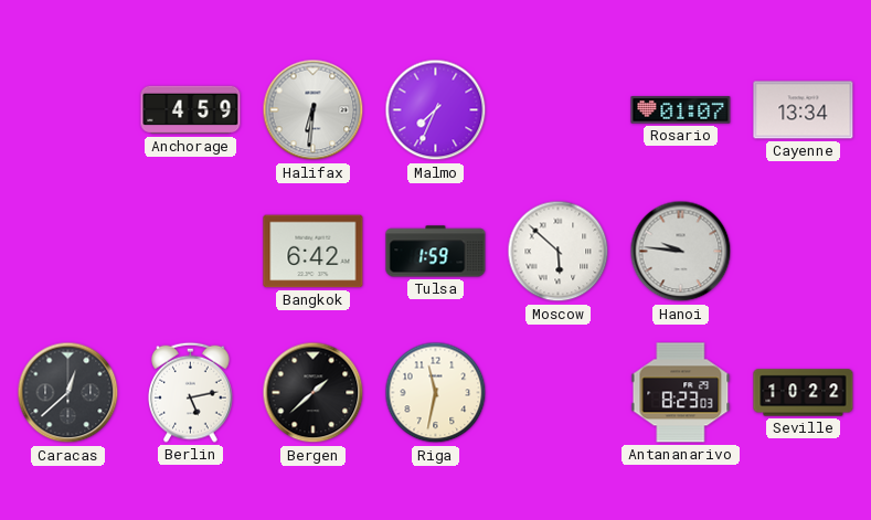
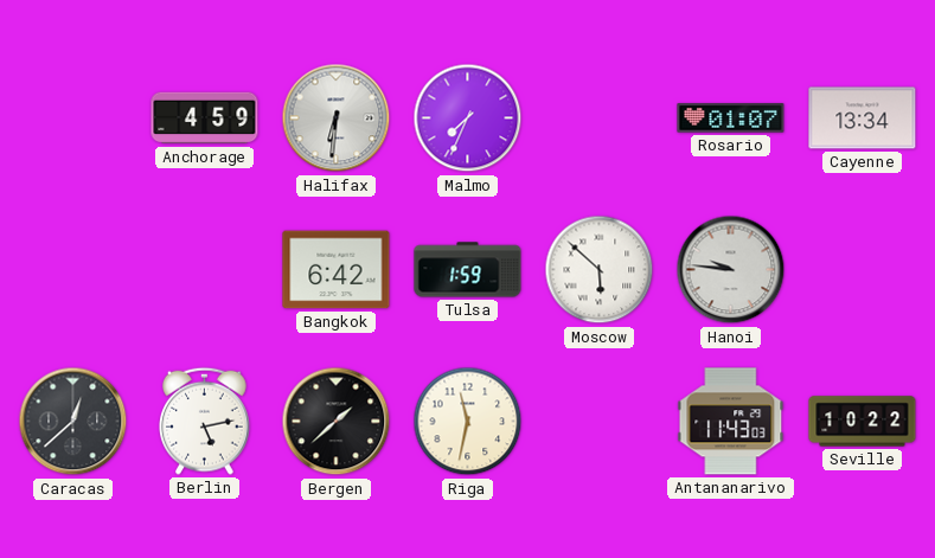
Antananarivo: 8:23 -> 11:43 (731, 422)
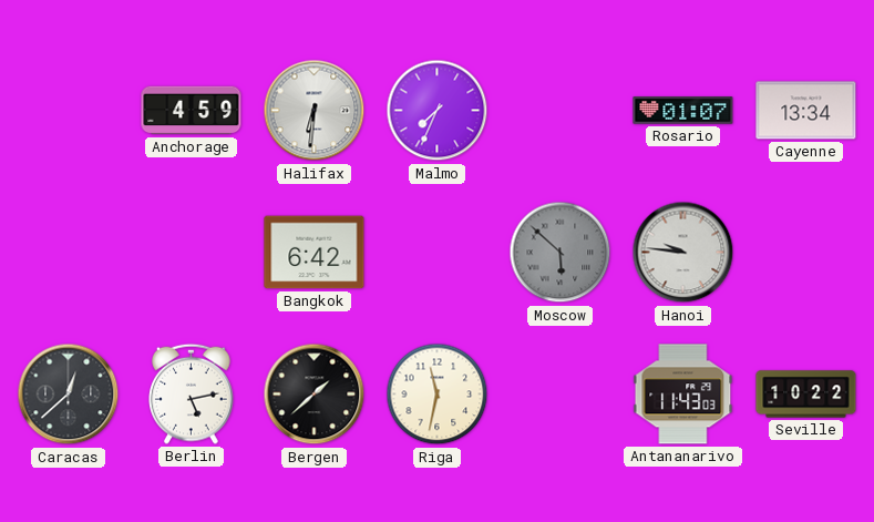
Tulsa: 1:59 -> none (468, 270)
Moscow dial: white -> grey (561, 253)
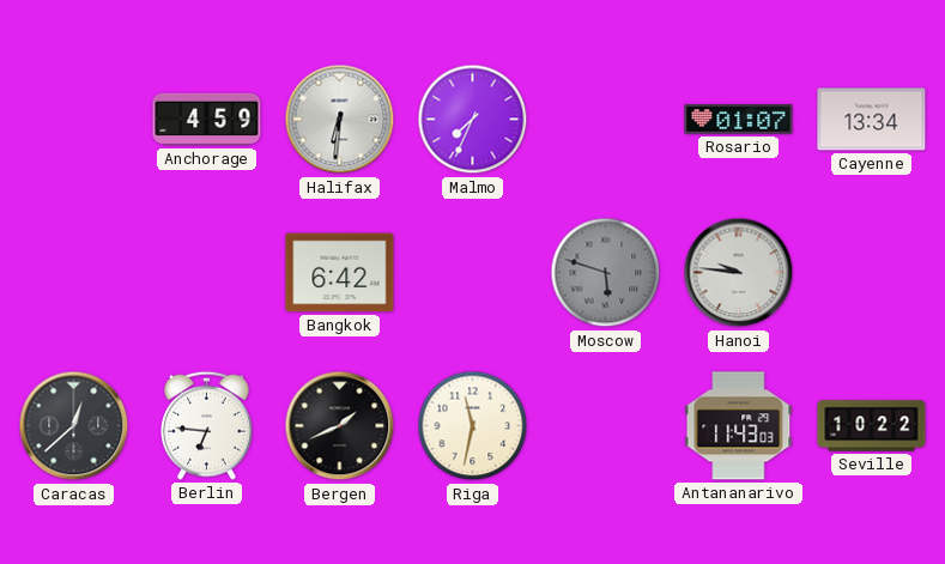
Moscow: 5:52 -> 5:48 (606, 273)
Berlin: 5:13 -> 6:46 (207, 425)
Bergen: 1:38 -> 1:41 (340, 426)
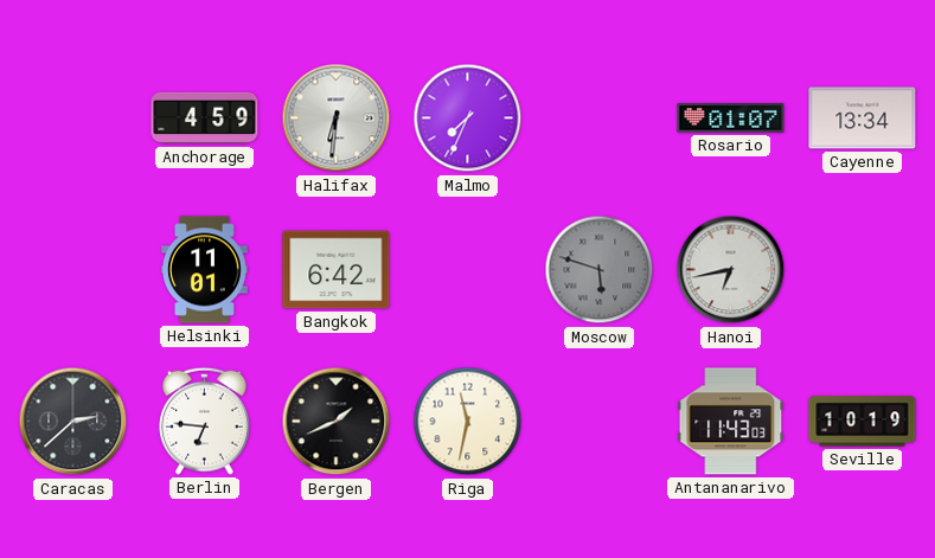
Helsinki: none -> 11:01 (205, 270)
Hanoi: 9:46 -> 6:43 (731, 270)
Caracas: 12:38 -> 2:38 (73, 422)
Seville: 10:22 -> 10:19 (863, 422)
